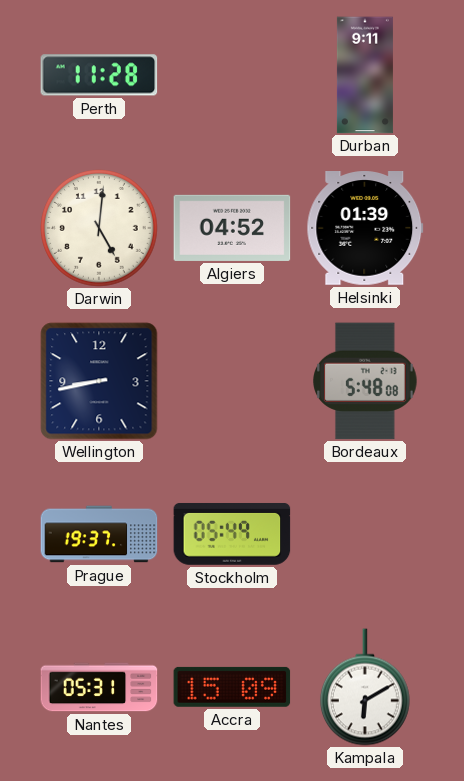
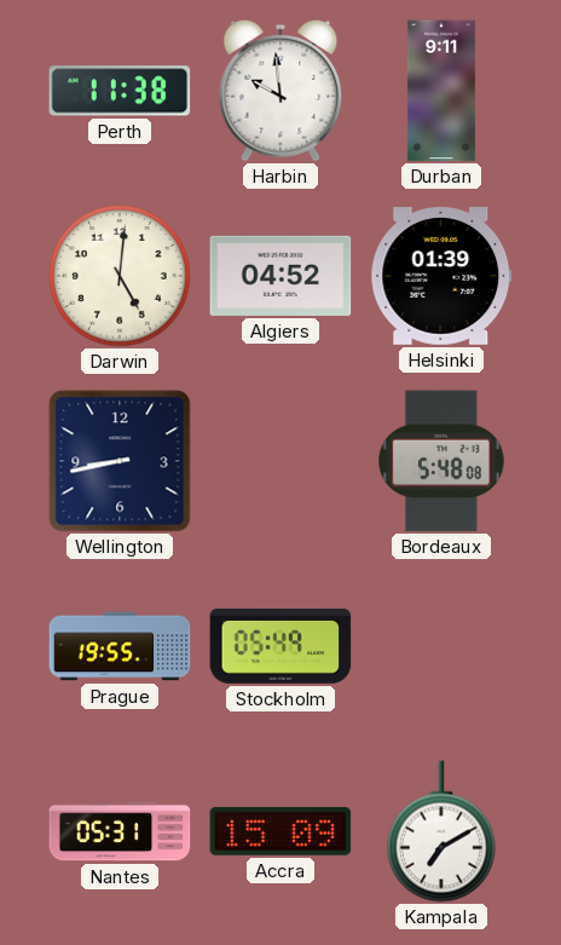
Perth: 11:28 -> 11:38 (120, 91)
Harbin: none -> 9:59 (280, 91)
Prague: 19:37 -> 19:55 (120, 646)
Kampala: 6:10 -> 7:10 (441, 831)
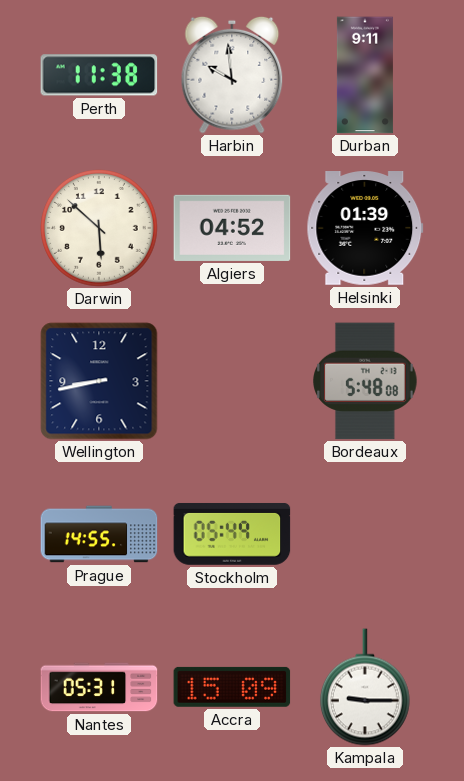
Darwin: 5:01 -> 5:52 (100, 229)
Prague: 19:55 -> 14:55 (99, 534)
Kampala: 7:10 -> 9:15 (365, 687)
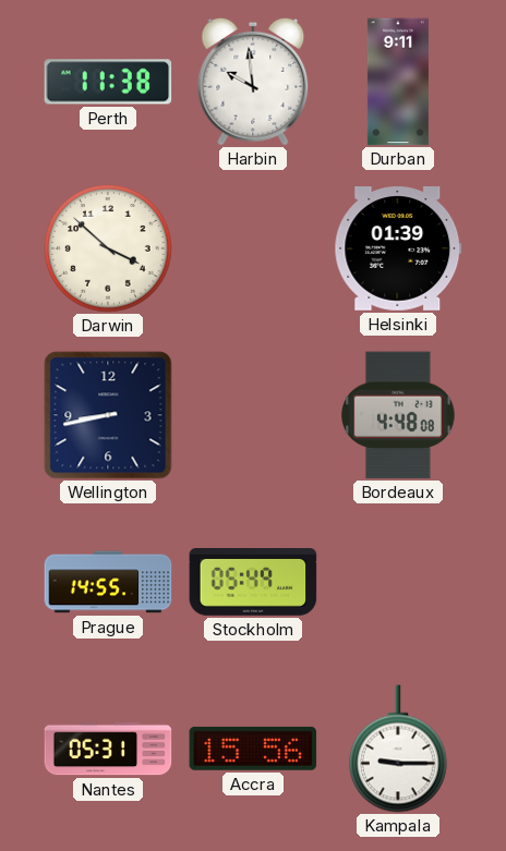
Darwin: 5:52 -> 3:52 (109, 250)
Algiers: 04:52 -> none (232, 228)
Bordeaux: 5:48 -> 4:48 (398, 415)
Accra: 15:09 -> 15:56 (253, 749)
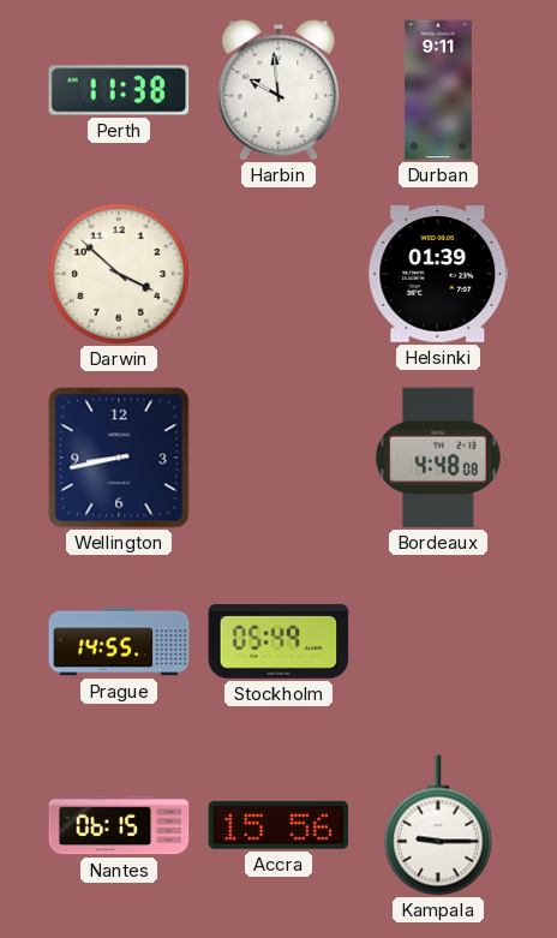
Nantes: 05:31 -> 06:15 (119, 825)
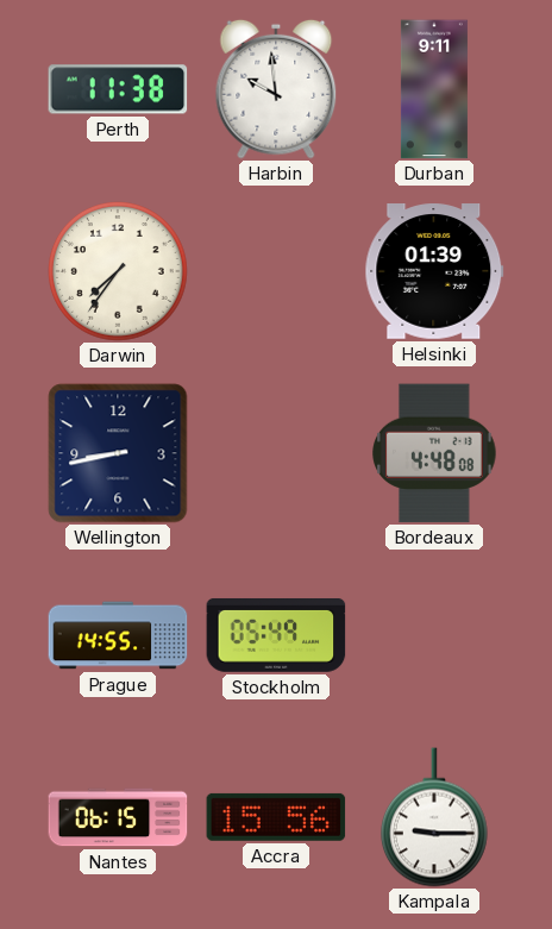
Darwin: 3:52 -> 7:36 (119, 272)
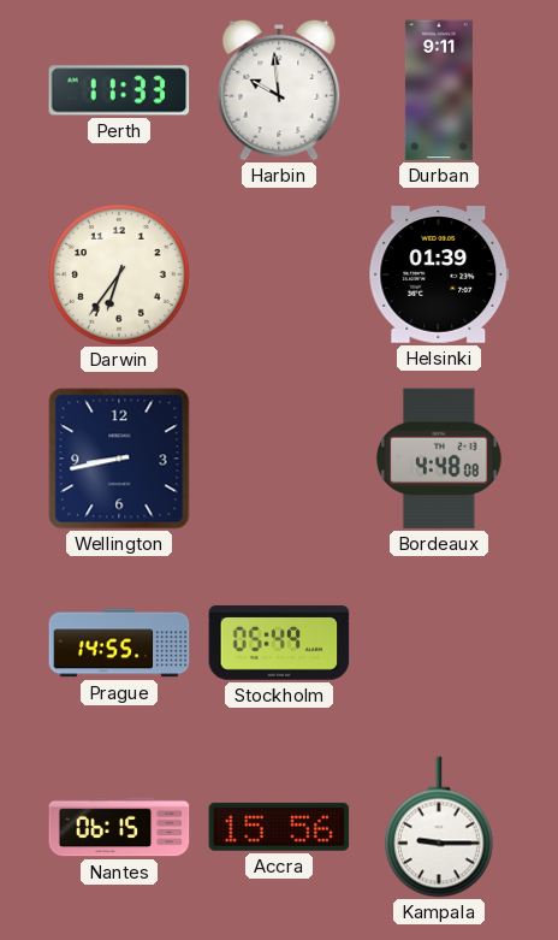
Perth: 11:38 -> 11:33 (119, 90)
Darwin: 7:36 -> 6:36 (120, 276)
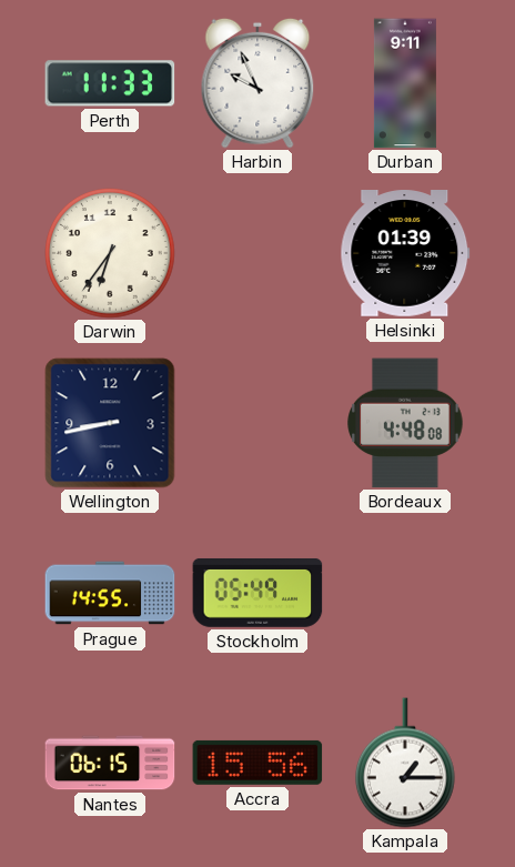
Harbin: 9:59 -> 9:56 (257, 83)
Kampala: 9:15 -> 1:15 (405, 763)
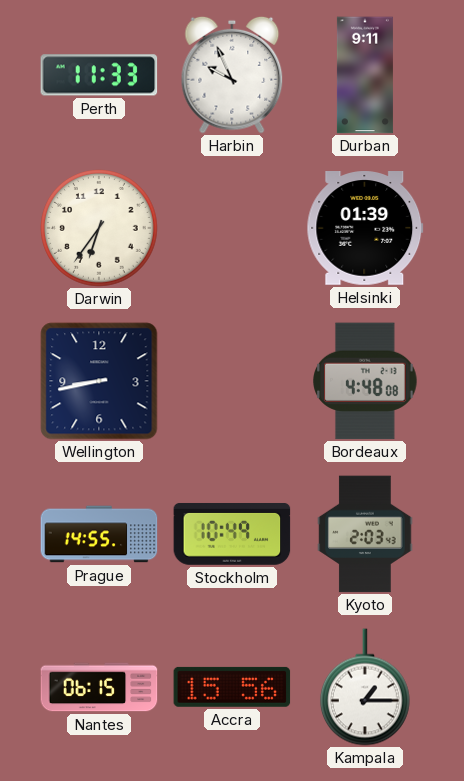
Stockholm: 05:49 -> 10:49 (232, 534)
Kyoto: none -> 2:03 (365, 534)
